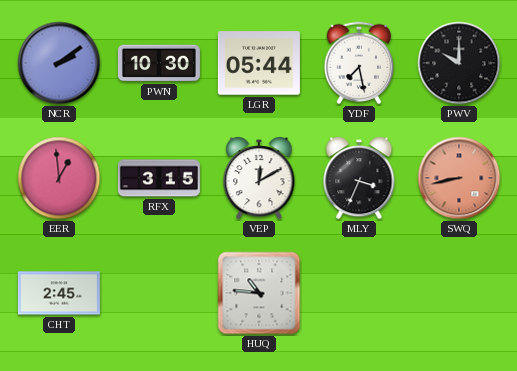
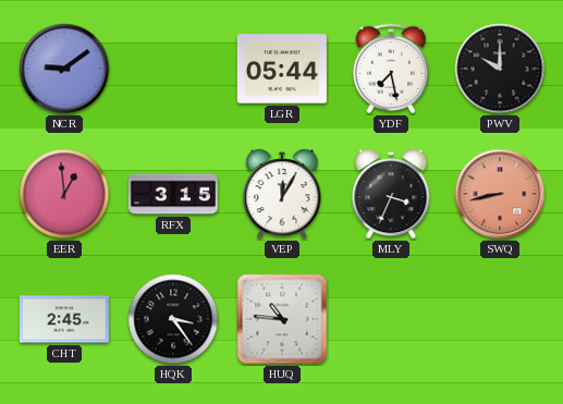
NCR: 2:09 -> 9:09 (64, 69)
PWN: 10:30 -> none (159, 63)
VEP: 12:10 -> 12:05 (282, 194)
HQK: none -> 3:24 (173, 319)
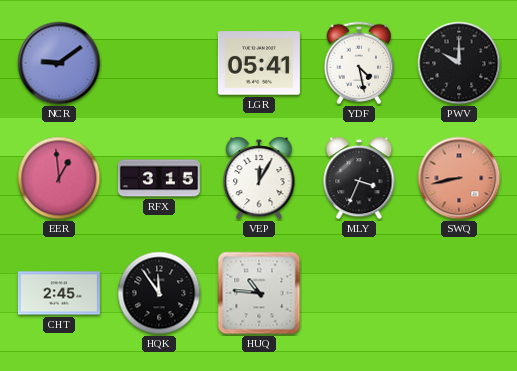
LGR: 05:44 -> 05:41 (259, 63)
YDF: 7:28 -> 4:28 (359, 63)
HQK: 3:24 -> 11:54 (159, 293)
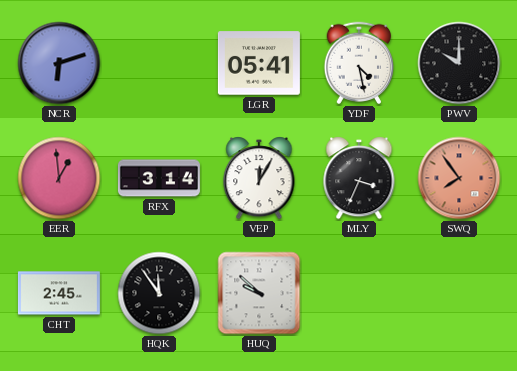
NCR: 9:09 -> 6:12 (59, 63)
RFX: 3:15 -> 3:14 (159, 178)
SWQ: 8:43 -> 7:54 (459, 178)
HUQ: 10:46 -> 9:52 (259, 293)
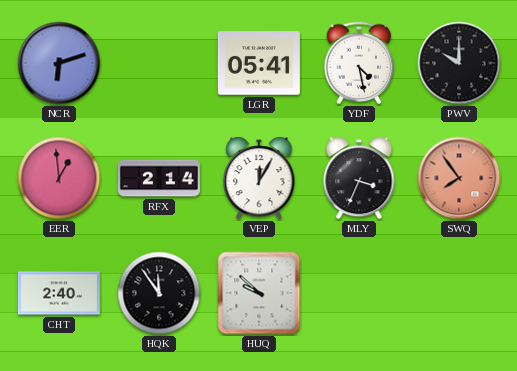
RFX: 3:14 -> 2:14 (159, 178)
CHT: 2:45 -> 2:40 (59, 293)
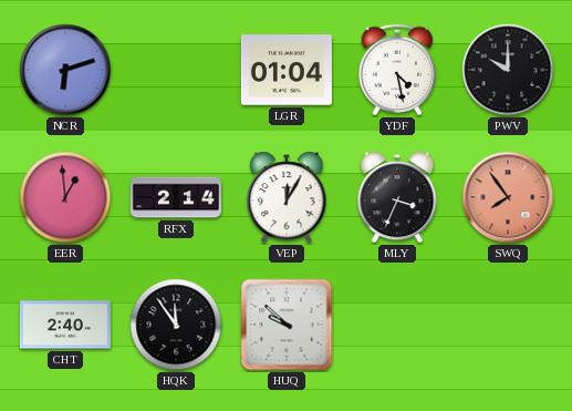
LGR: 05:41 -> 01:04 (287, 70)
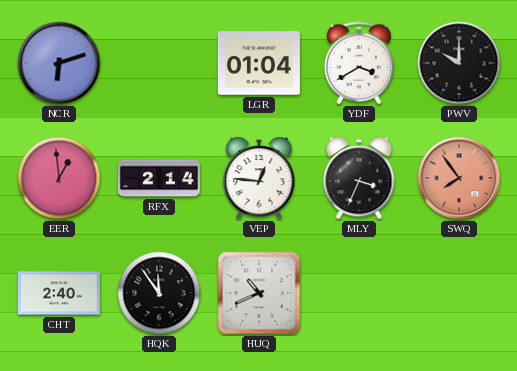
YDF: 4:28 -> 3:40 (359, 63)
VEP: 12:05 -> 12:46 (259, 178)
HUQ: 9:52 -> 10:41 (259, 293)
